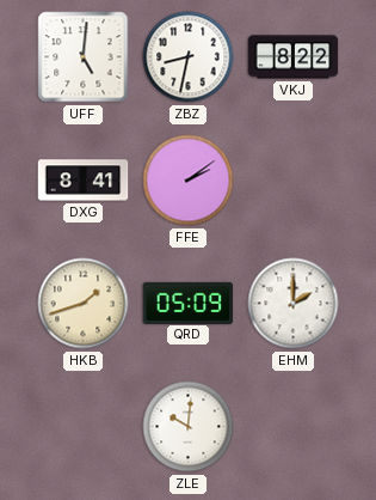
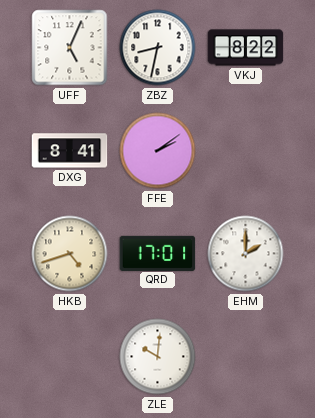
UFF: 5:01 -> 5:04 (70, 48)
HKB: 1:42 -> 4:42 (70, 254)
QRD: 05:09 -> 17:01 (158, 253)
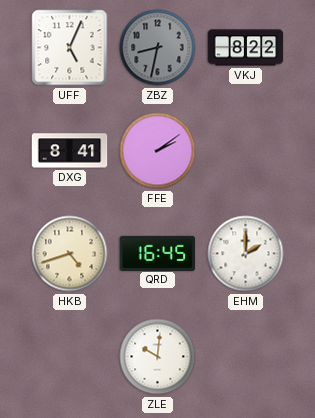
ZBZ dial: white -> grey (158, 48)
QRD: 17:01 -> 16:45 (158, 253)
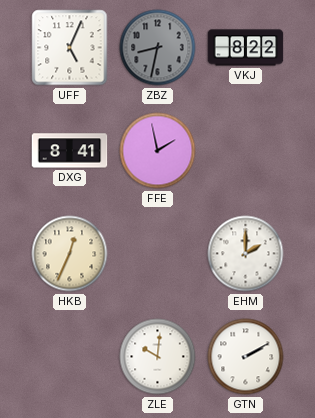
FFE: 2:09 -> 1:58 (158, 151)
HKB: 4:42 -> 12:34 (70, 254)
QRD: 16:45 -> none (158, 253)
GTN: none -> 2:10 (246, 357)
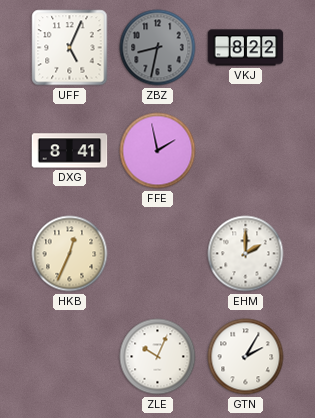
ZLE: 10:01 -> 10:04 (158, 357)
GTN: 2:10 -> 2:05 (246, 357)
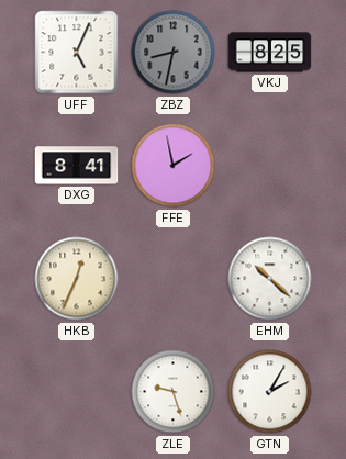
VKJ: 8:22 -> 8:25 (270, 53)
EHM: 2:00 -> 10:22 (270, 279)
ZLE: 10:04 -> 9:27 (174, 392)
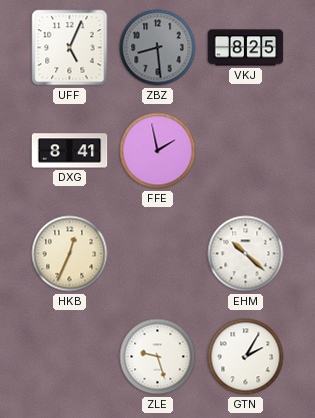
ZBZ: 8:32 -> 8:29 (158, 48)
